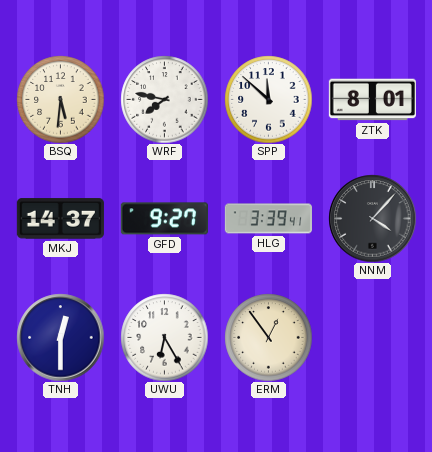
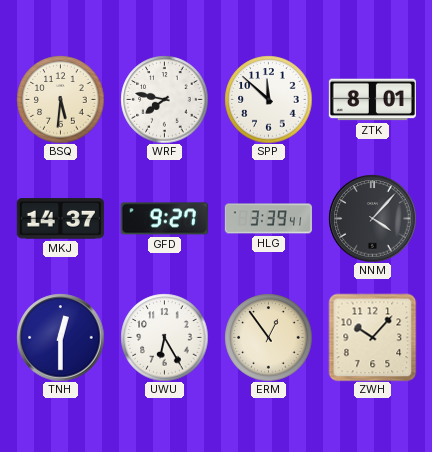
ZWH: none -> 10:07 (372, 337)
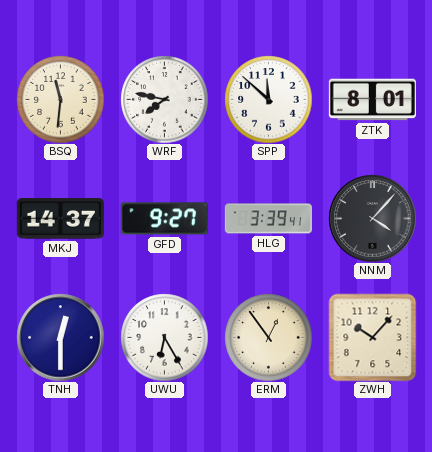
BSQ: 5:31 -> 11:31 (60, 99)
